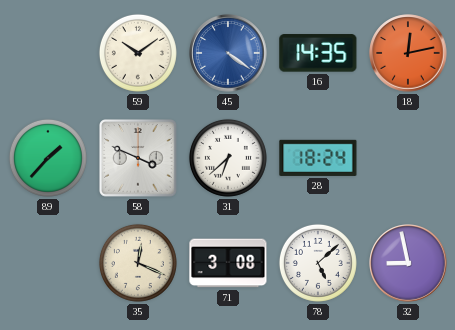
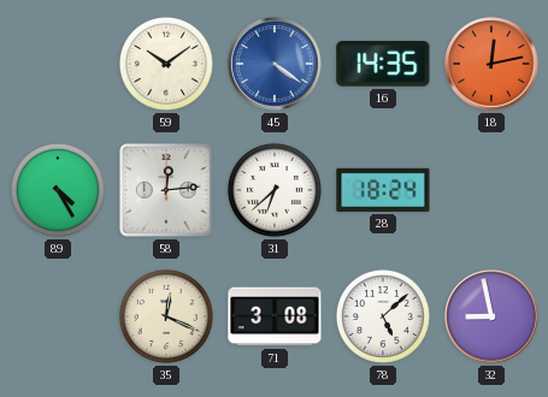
89: 1:37 -> 4:25 (58, 190)
58: 3:49 -> 12:14 (166, 190)
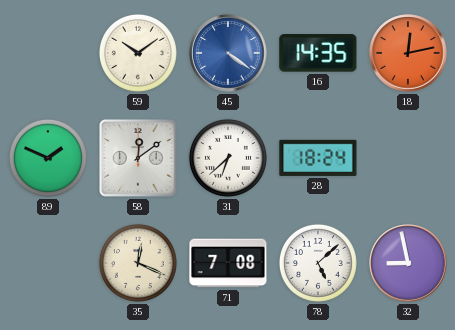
89: 4:25 -> 1:49 (48, 158)
58: 12:14 -> 12:09 (138, 158)
71: 3:08 -> 7:08 (228, 263)
